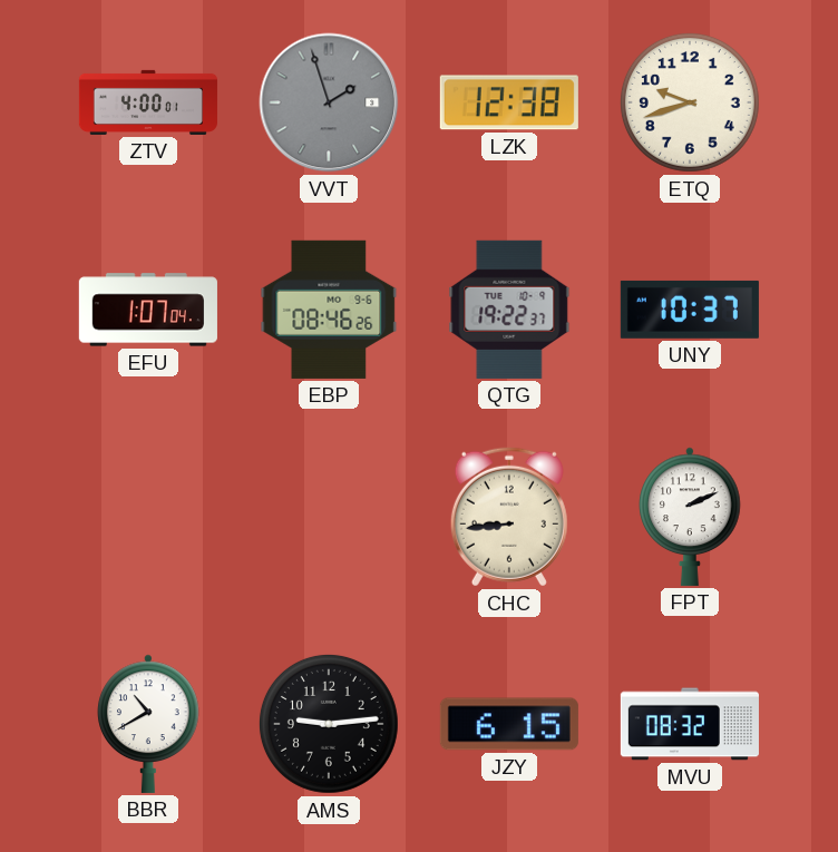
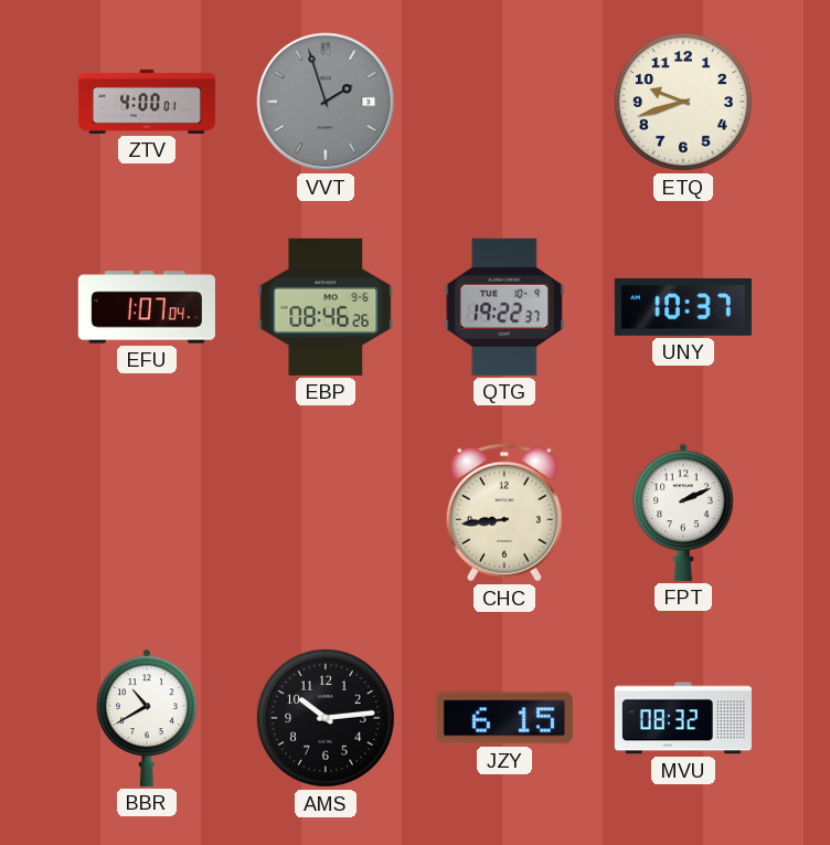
LZK: 12:38 -> none (509, 102)
AMS: 9:14 -> 10:14 (326, 718)
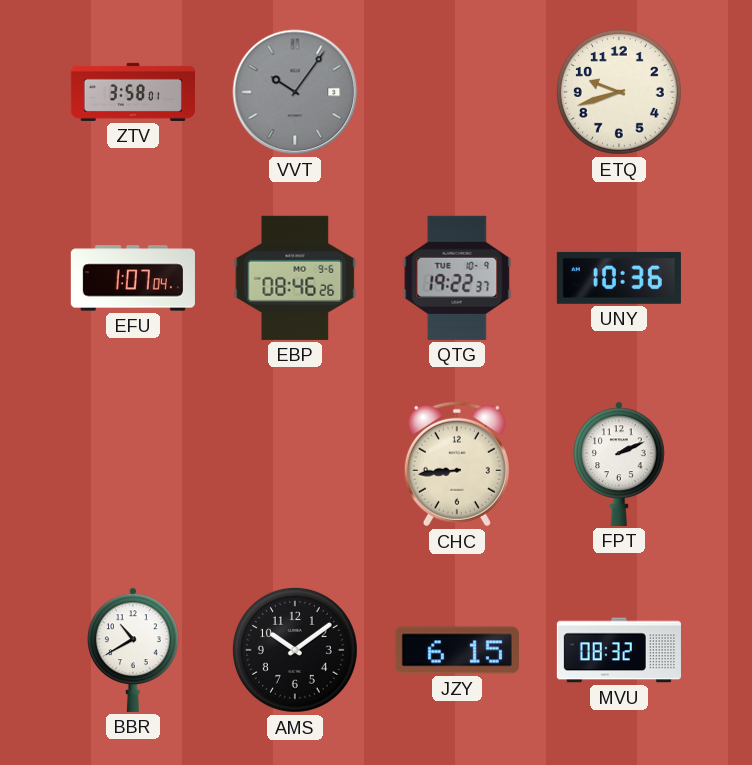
ZTV: 4:00 -> 3:58 (133, 92)
VVT: 1:57 -> 10:06 (295, 92)
UNY: 10:37 -> 10:36 (619, 278)
AMS: 10:14 -> 10:09 (295, 650)
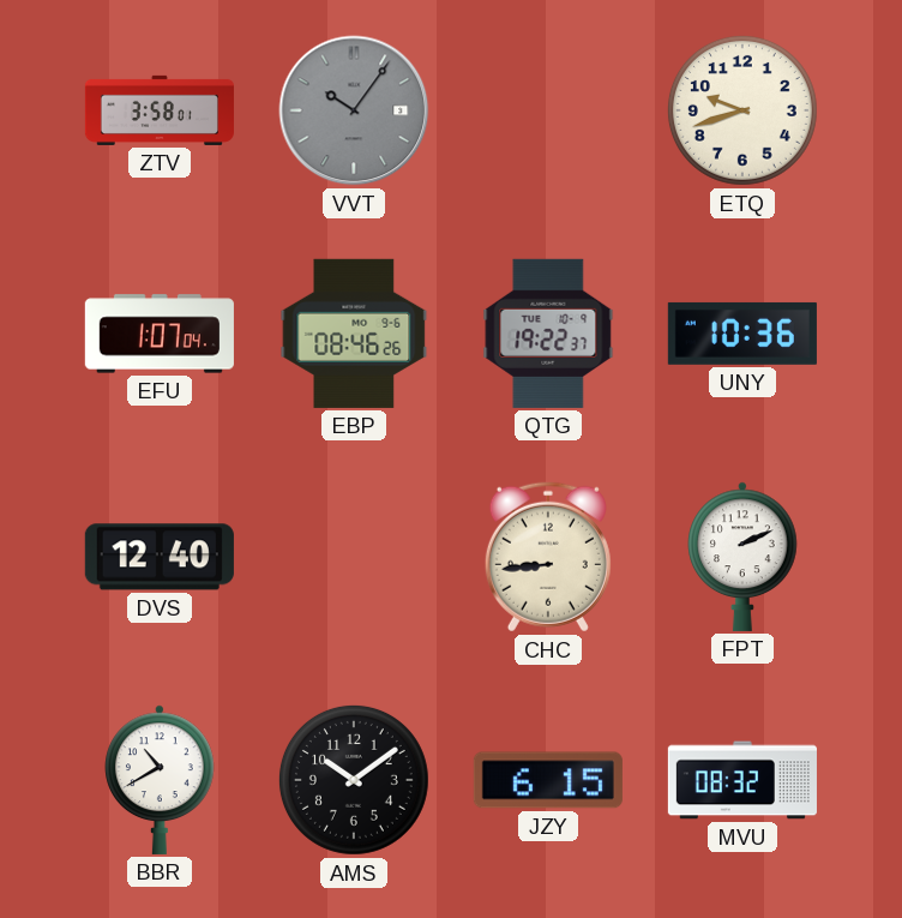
DVS: none -> 12:40 (160, 557)
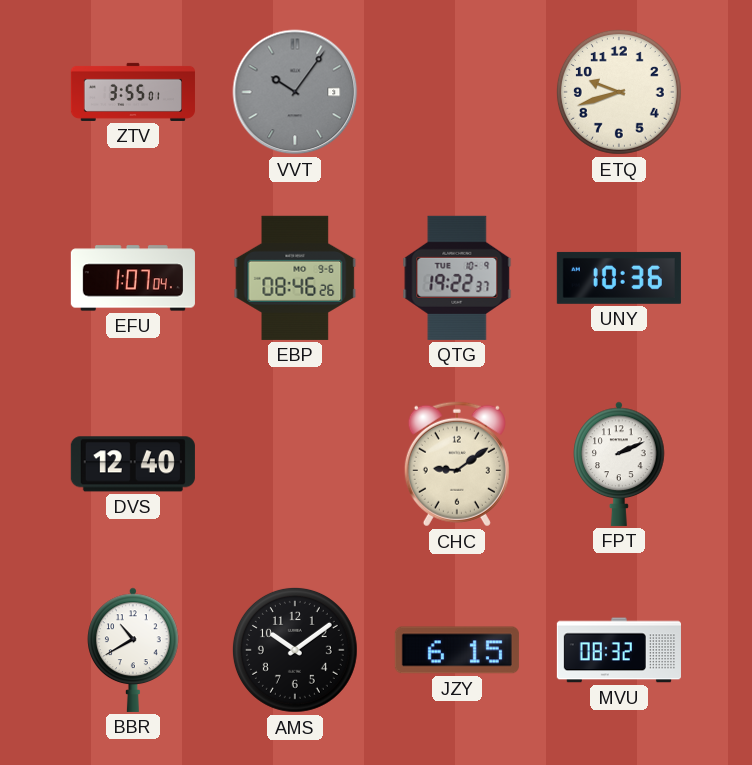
ZTV: 3:58 -> 3:55 (133, 92)
CHC: 8:44 -> 9:09 (457, 464)
